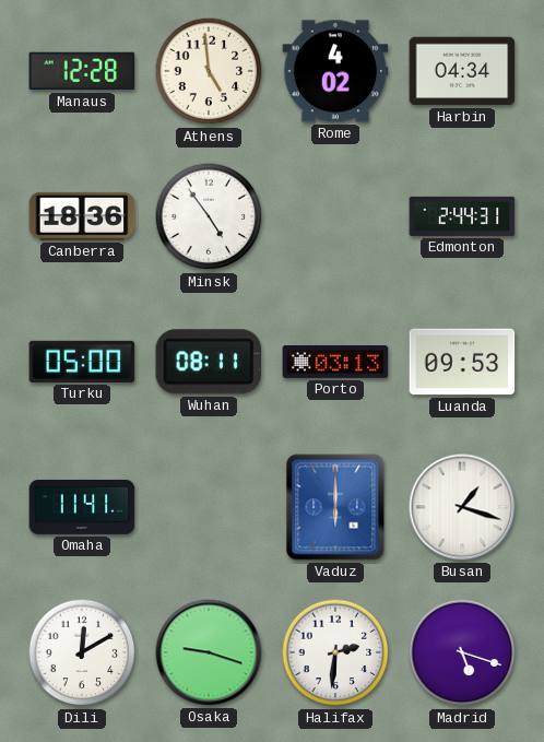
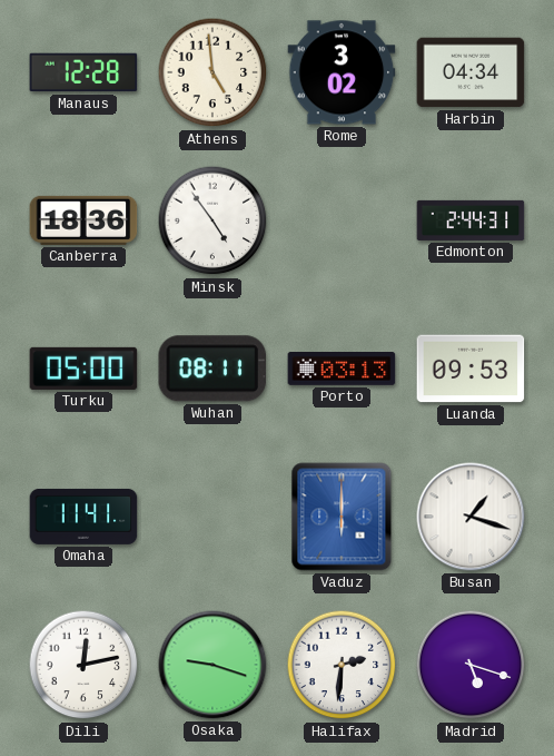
Rome: 4:02 -> 3:02 (342, 72)
Dili: 12:10 -> 12:13 (83, 665)
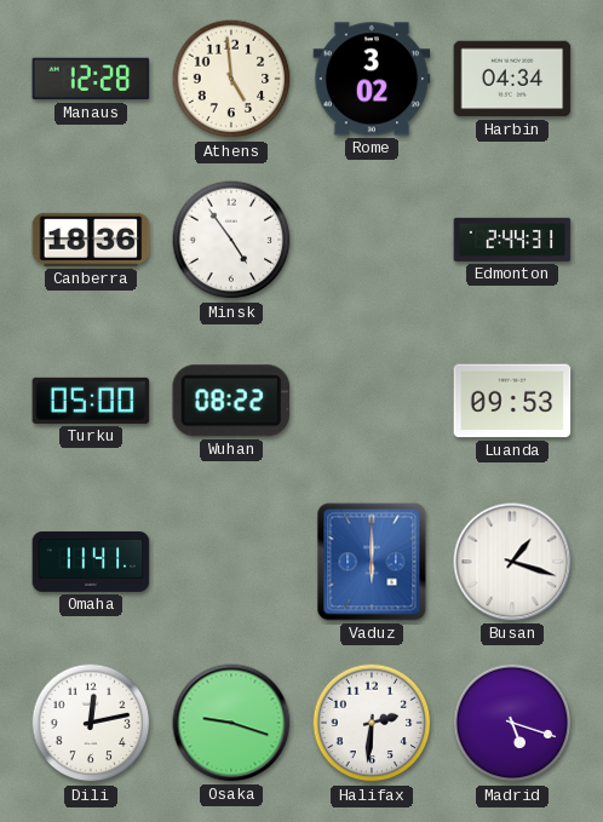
Wuhan: 08:11 -> 08:22 (231, 401)
Porto: 03:13 -> none (342, 370)
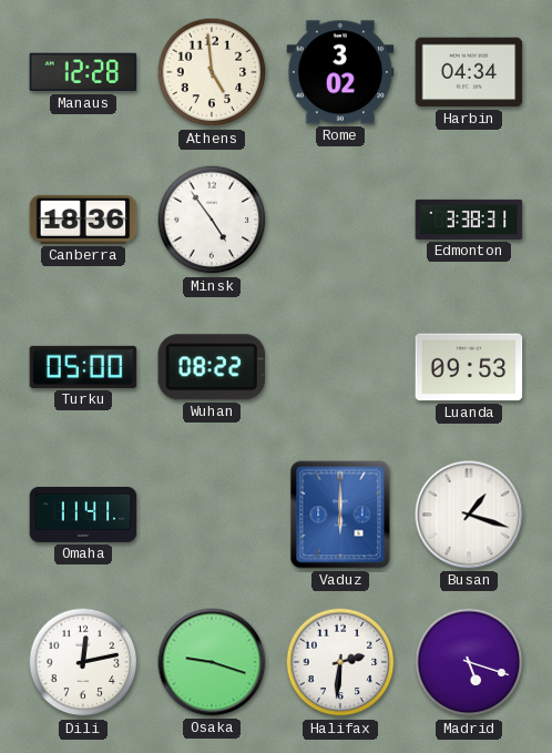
Edmonton: 2:44 -> 3:38 (469, 220)
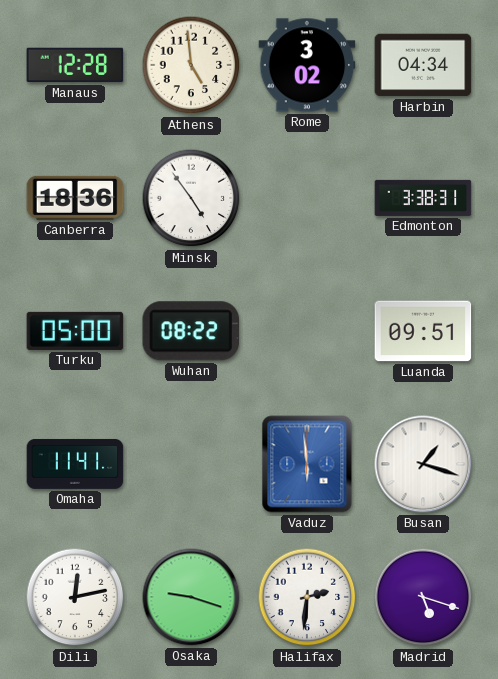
Luanda: 09:53 -> 09:51 (423, 331)
Vaduz: 6:00 -> 5:59 (307, 464)
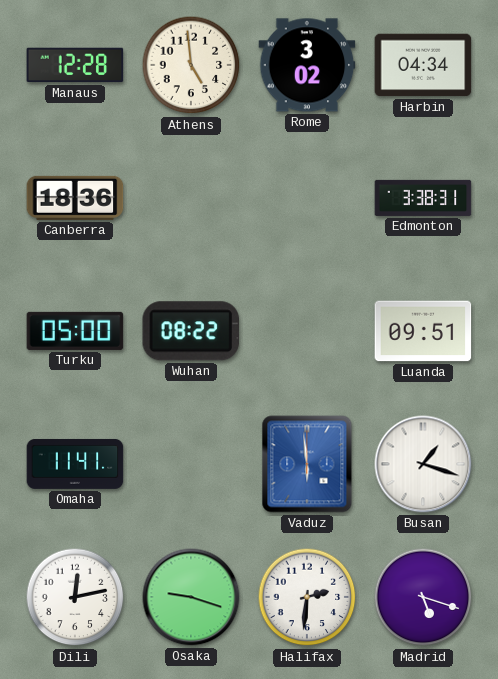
Minsk: 4:54 -> none (191, 198)
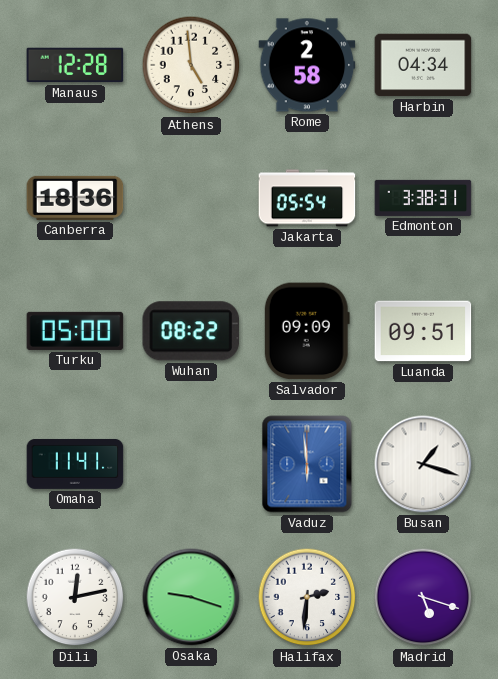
Rome: 3:02 -> 2:58 (307, 65)
Jakarta: none -> 05:54 (307, 198)
Salvador: none -> 09:09 (307, 331)
